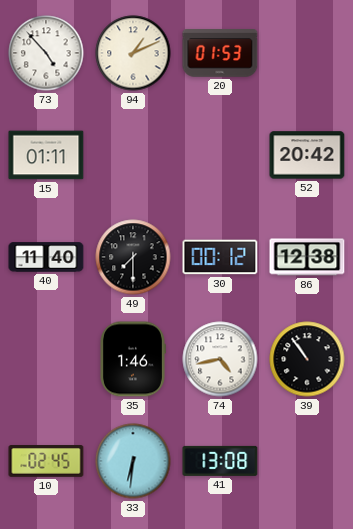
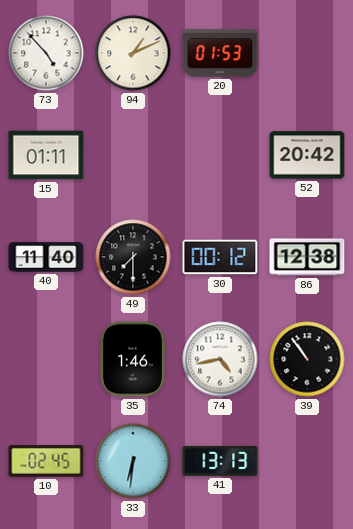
41: 13:08 -> 13:13 (220, 461)
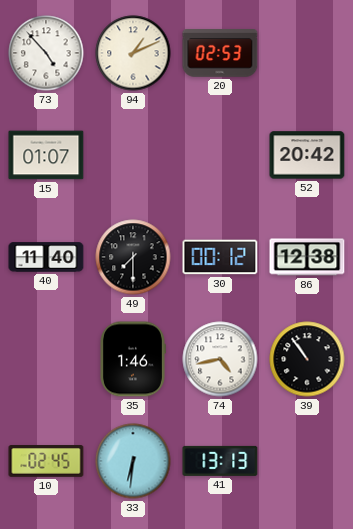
20: 01:53 -> 02:53 (220, 53)
15: 01:11 -> 01:07 (46, 155)
